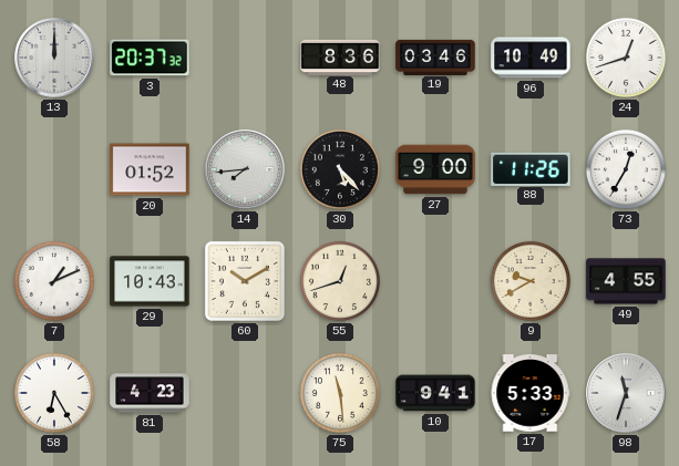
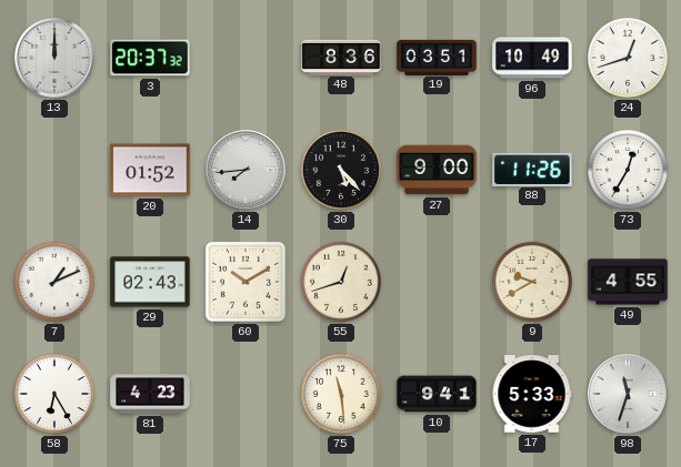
19: 03:46 -> 03:51 (437, 57)
29: 10:43 -> 02:43 (150, 282)
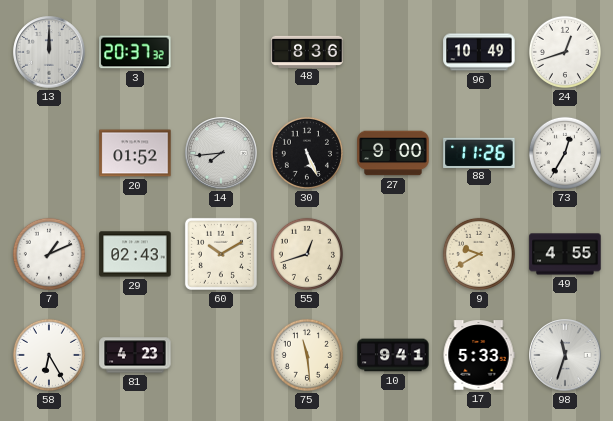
19: 03:51 -> none (437, 57)
30: 5:23 -> 5:26 (307, 153)
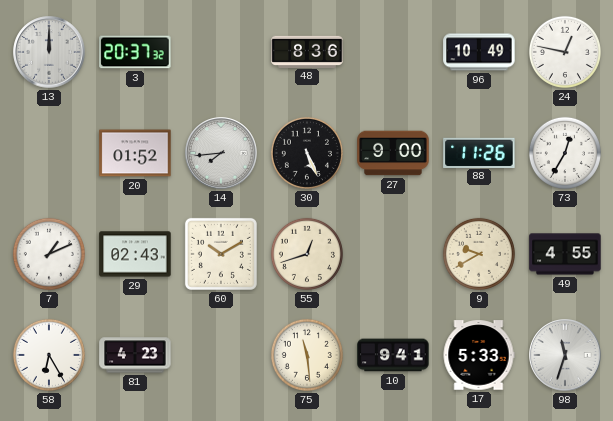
24: 12:42 -> 12:47 (565, 52)
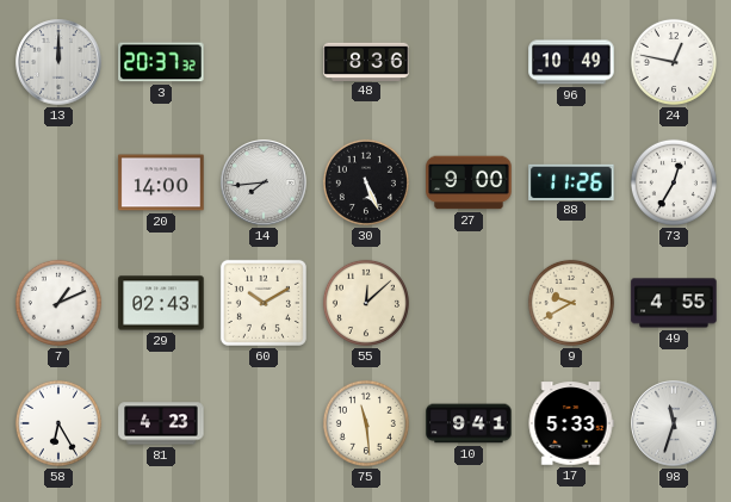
20: 01:52 -> 14:00 (161, 182)
55: 12:42 -> 12:08 (366, 303)
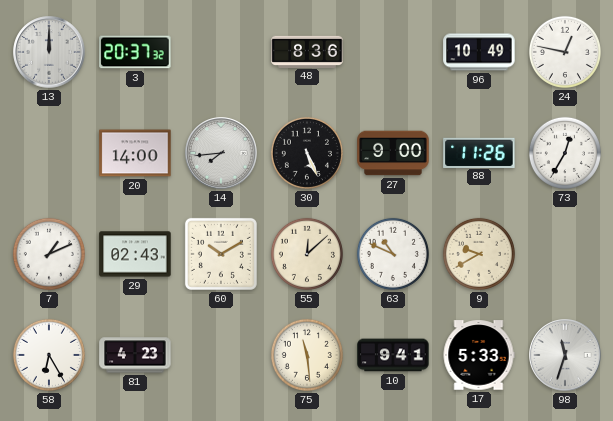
63: none -> 10:49 (393, 254)
49: 4:55 -> none (674, 303)
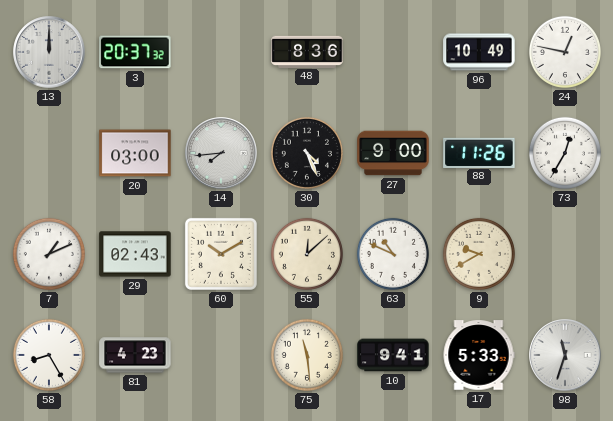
20: 14:00 -> 03:00 (135, 153)
30: 5:26 -> 4:26 (307, 153)
58: 6:25 -> 8:25 (49, 355)
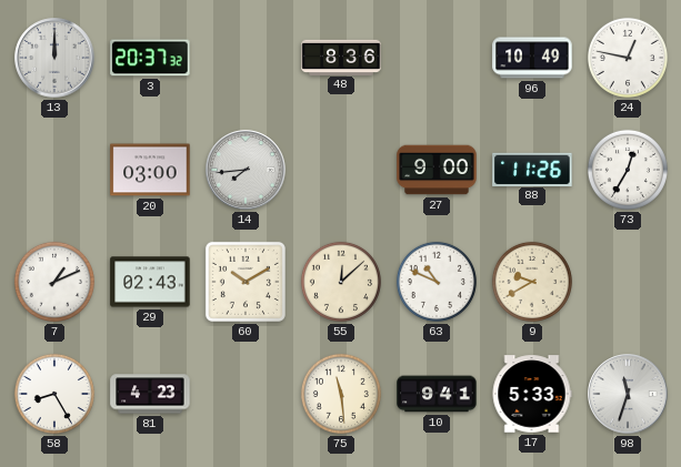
30: 4:26 -> none (307, 153)
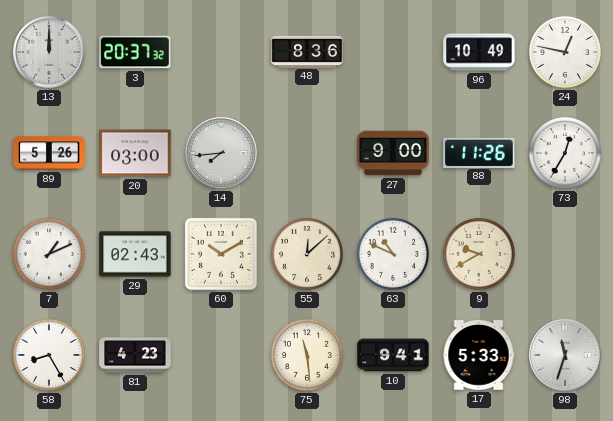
89: none -> 5:26 (49, 153)
